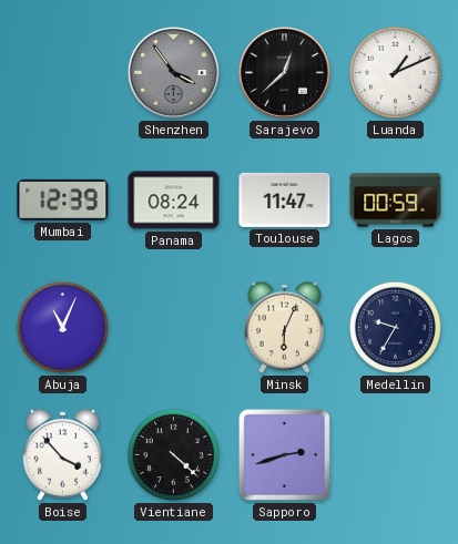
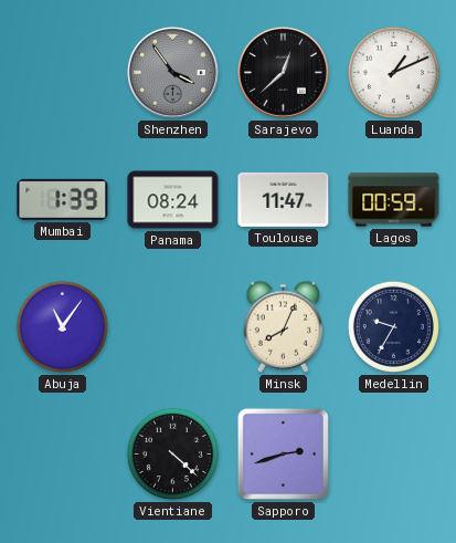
Mumbai: 12:39 -> 1:39 (63, 199)
Abuja: 11:04 -> 11:06 (62, 326)
Minsk: 6:04 -> 8:04 (283, 326)
Boise: 3:53 -> none (62, 454)
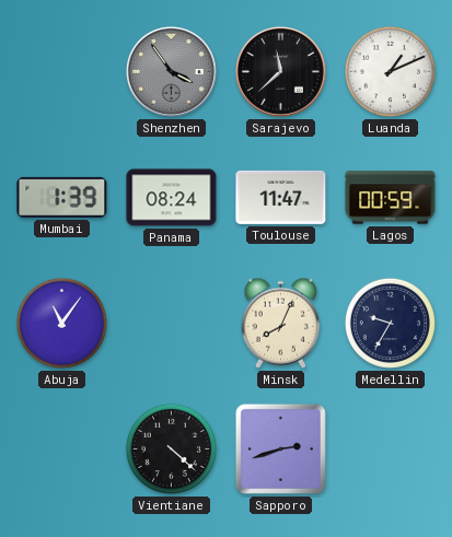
Sarajevo: 12:38 -> 11:38 (280, 71)
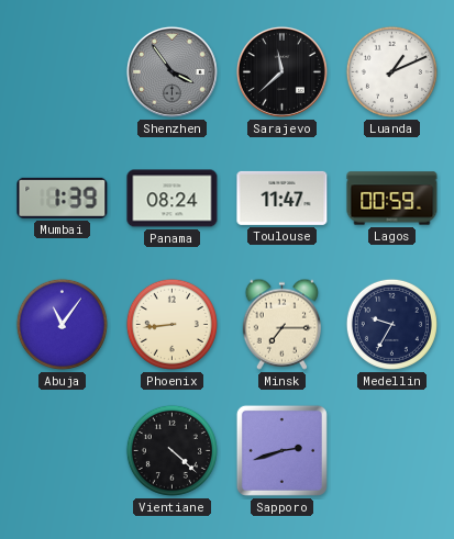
Phoenix: none -> 8:44 (171, 324)
Minsk: 8:04 -> 7:15 (281, 324)
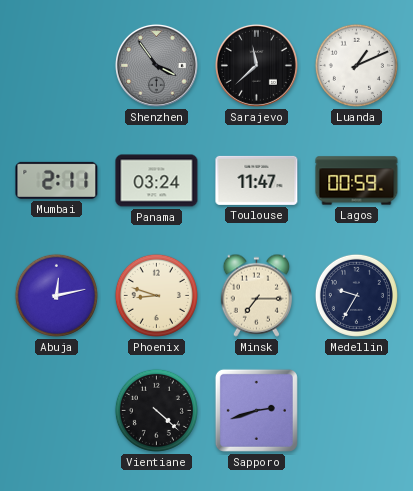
Mumbai: 1:39 -> 2:11 (57, 180)
Panama: 08:24 -> 03:24 (157, 181)
Abuja: 11:06 -> 12:13 (56, 295)
Phoenix: 8:44 -> 8:48 (156, 295)
